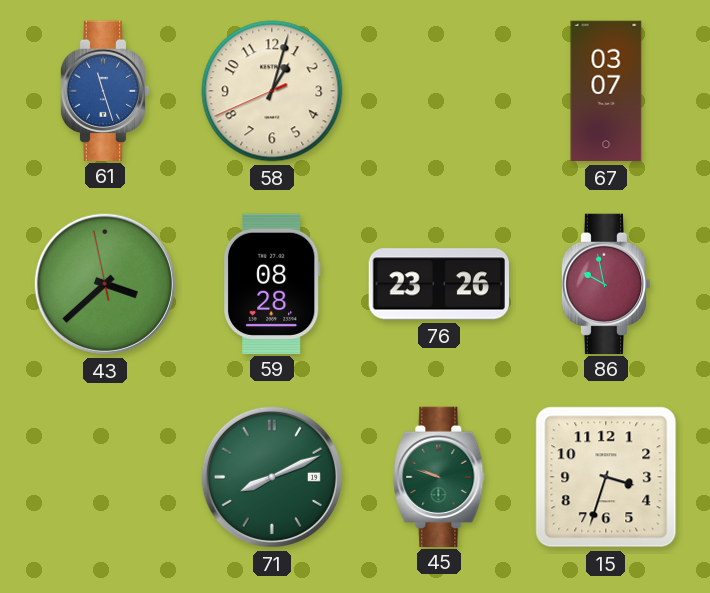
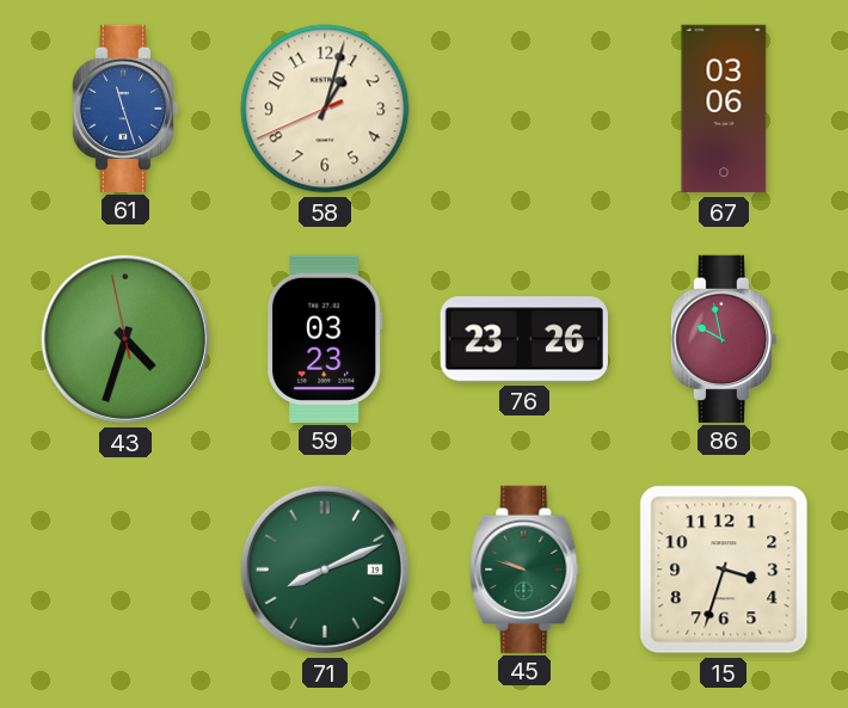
67: 03:07 -> 03:06 (724, 109)
43: 3:37 -> 4:32 (125, 339)
59: 08:28 -> 03:23 (325, 338)
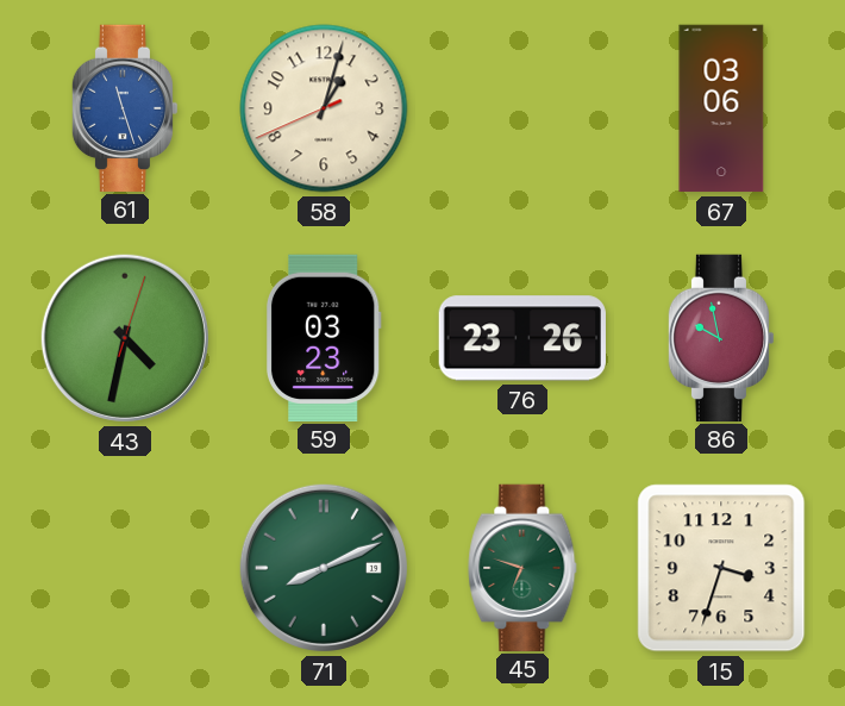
43: 4:32:58 -> 4:32:03 (125, 338)
45: 9:48 -> 6:48 (522, 567)
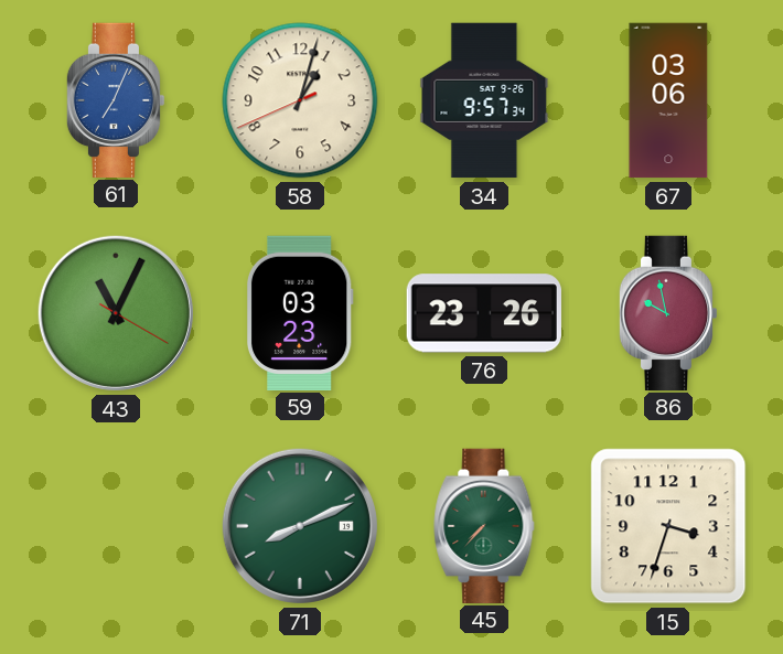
61: 11:27 -> 7:04 (116, 99)
34: none -> 9:57 (484, 100)
43: 4:32 -> 11:04 (116, 313)
45: 6:48 -> 7:37 (484, 525)
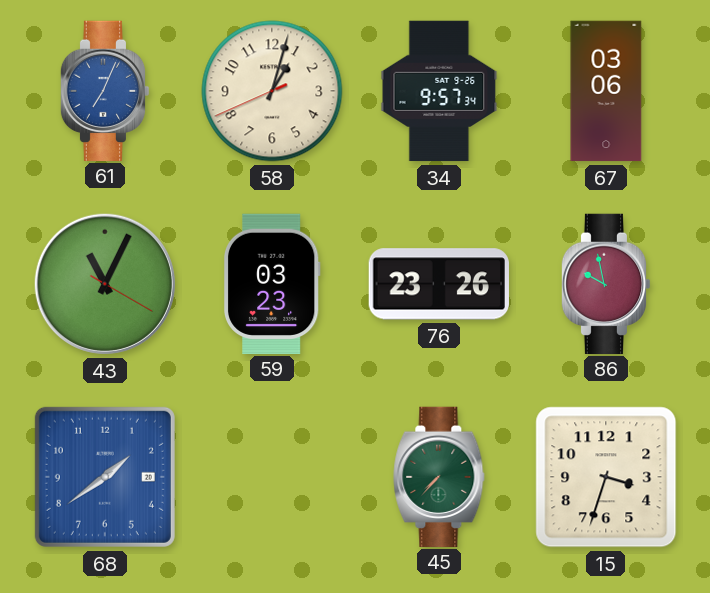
68: none -> 1:39 (105, 477)
71: 8:11 -> none (300, 526)
